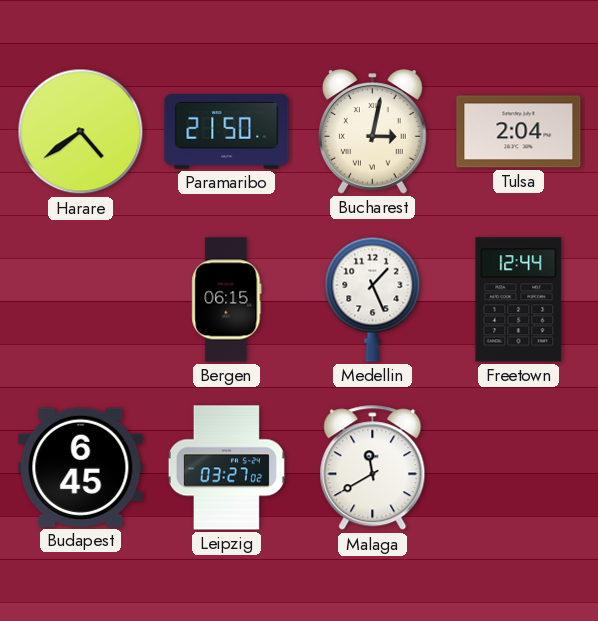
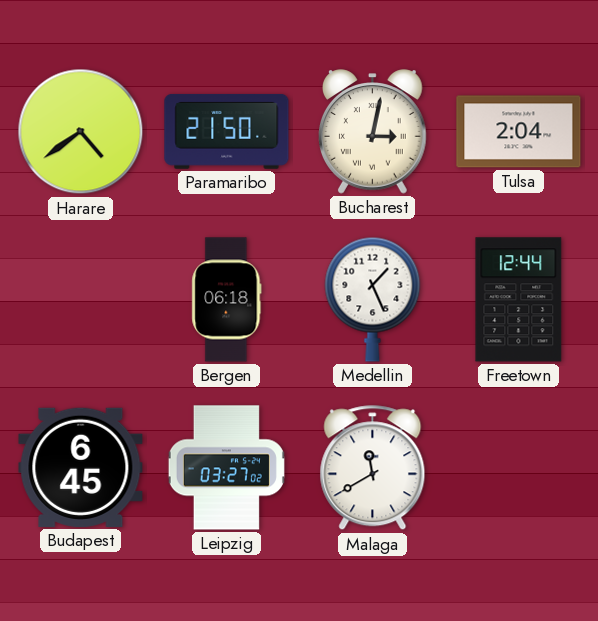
Bergen: 06:15 -> 06:18 (227, 300)
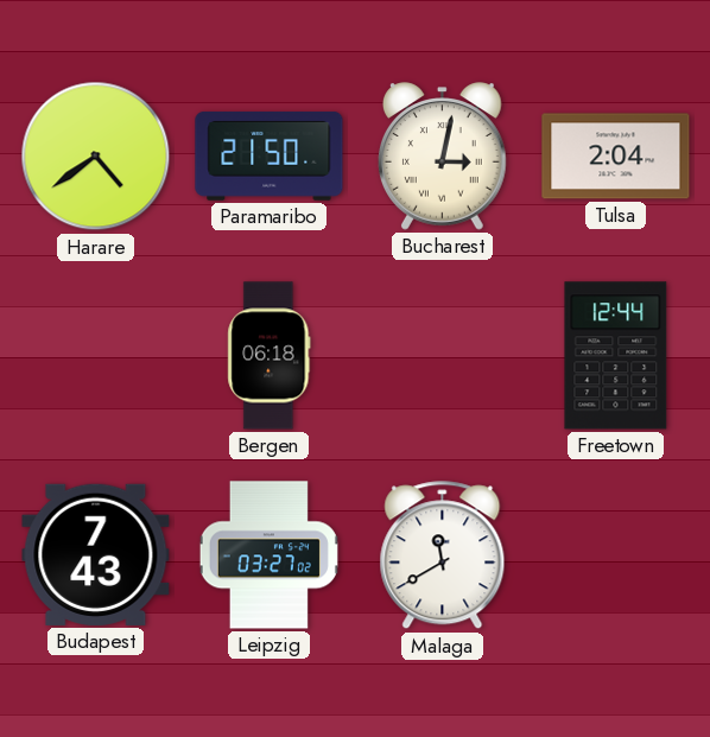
Medellin: 1:26 -> none (373, 299)
Budapest: 6:45 -> 7:43 (96, 554)
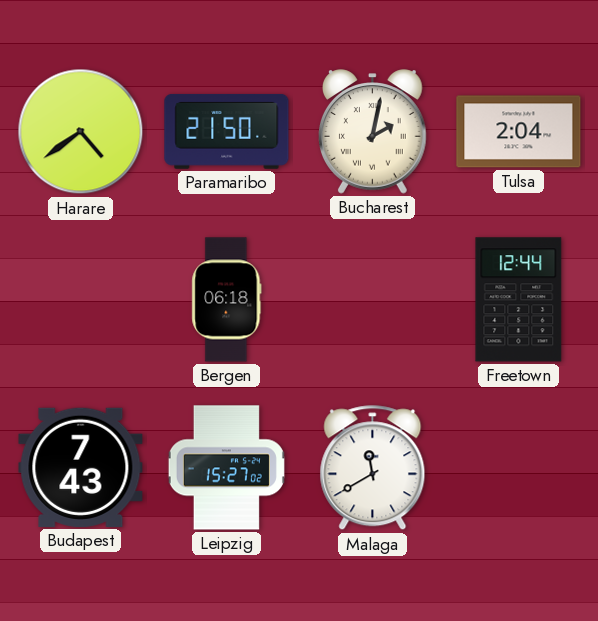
Bucharest: 3:02 -> 2:02 (373, 132)
Leipzig: 03:27 -> 15:27 (226, 468)
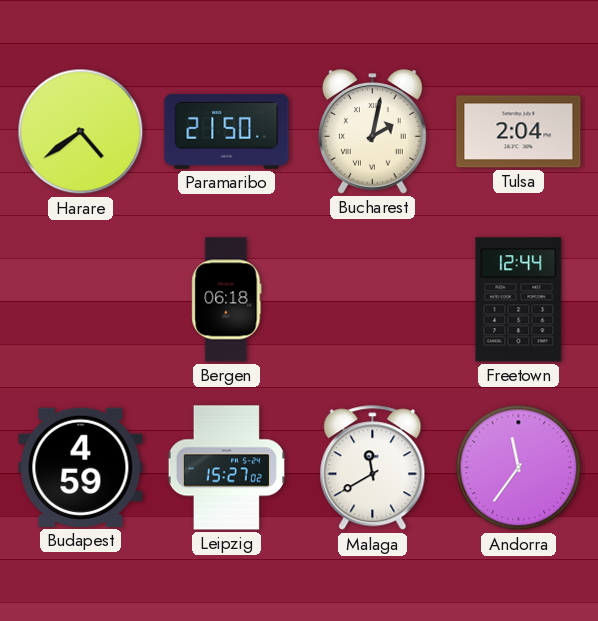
Budapest: 7:43 -> 4:59 (81, 467)
Andorra: none -> 11:36 (519, 468)
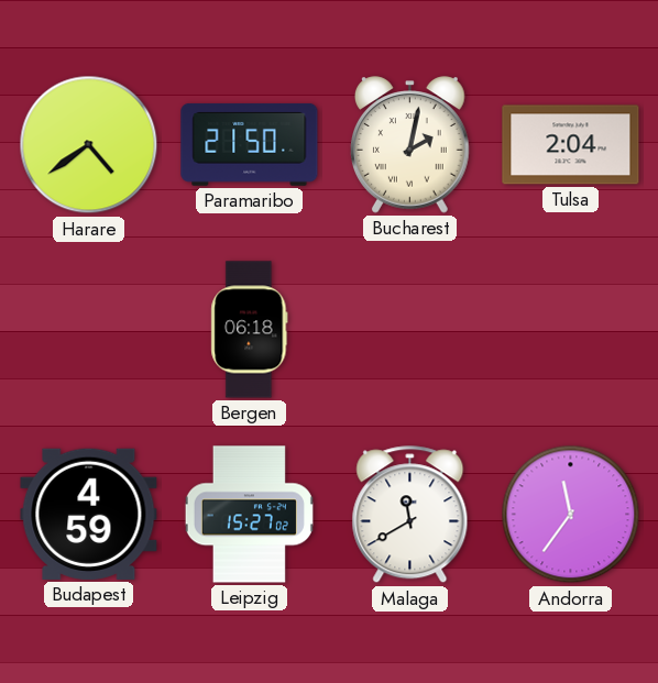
Freetown: 12:44 -> none (519, 300)
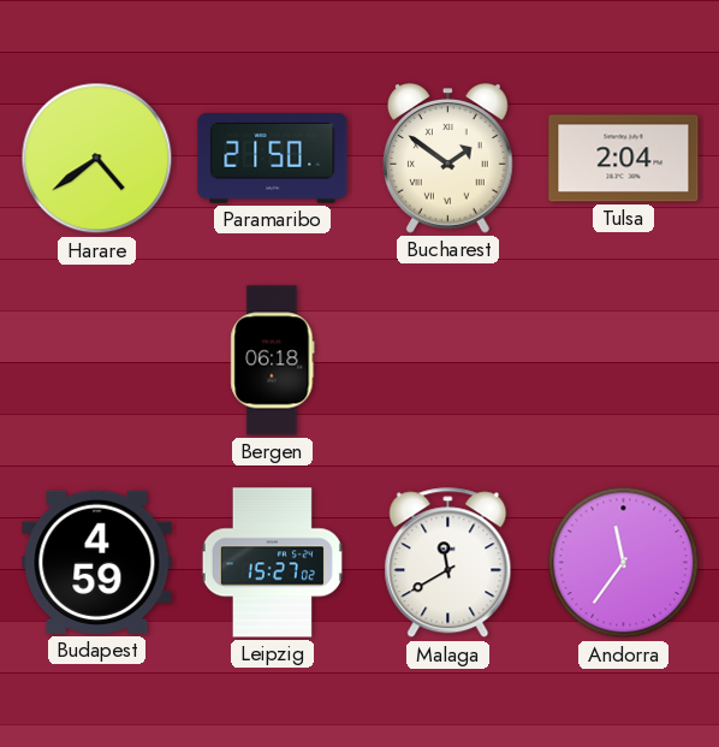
Bucharest: 2:02 -> 1:51 (448, 159)
